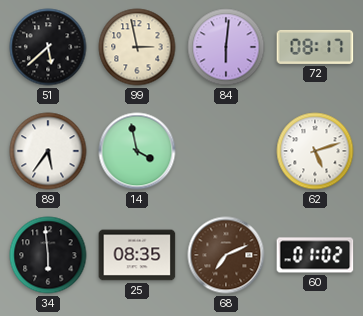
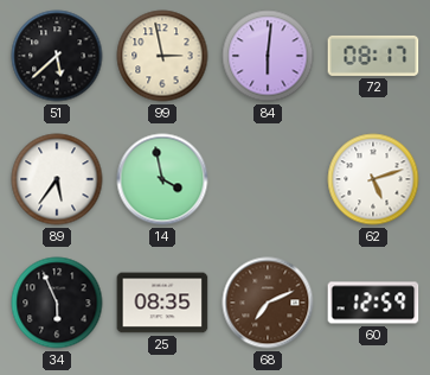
34: 5:59 -> 5:56 (57, 303)
60: 01:02 -> 12:59 (373, 303)
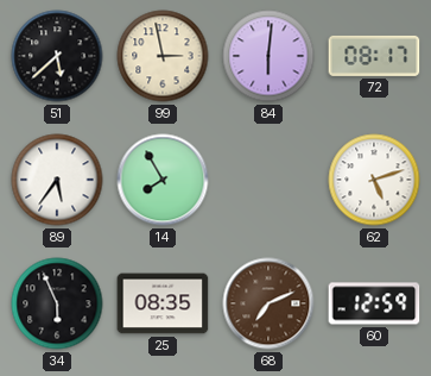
14: 3:58 -> 7:55 (163, 180)
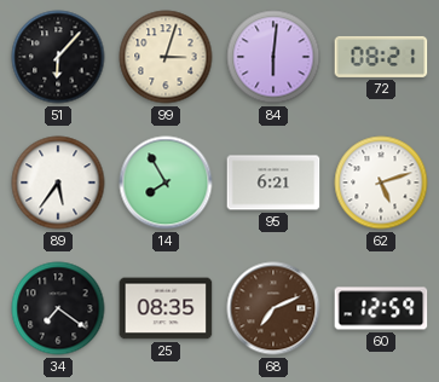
51: 5:38 -> 6:07 (58, 57)
99: 2:58 -> 3:03 (166, 57)
72: 08:17 -> 08:21 (381, 57)
95: none -> 6:21 (273, 183)
34: 5:56 -> 7:21 (58, 308)
